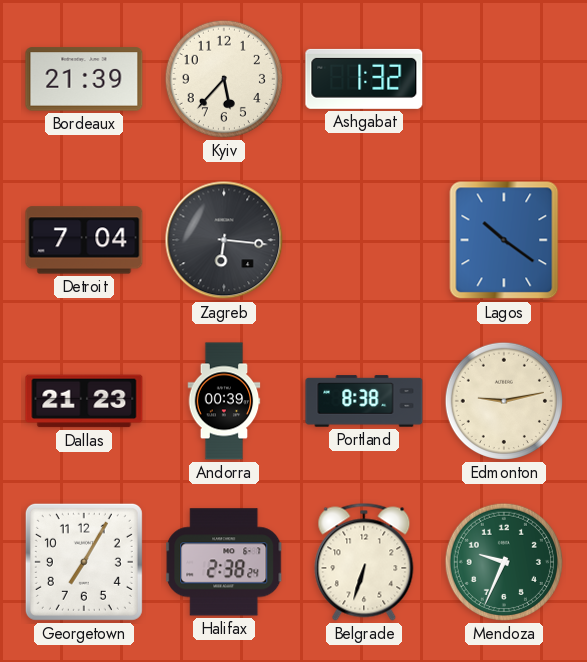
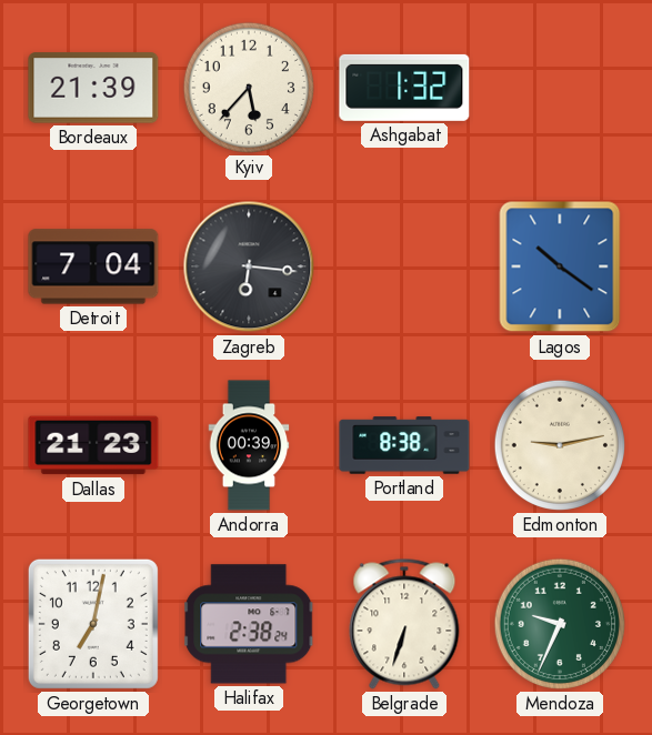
Georgetown: 7:05 -> 7:02 (93, 624)
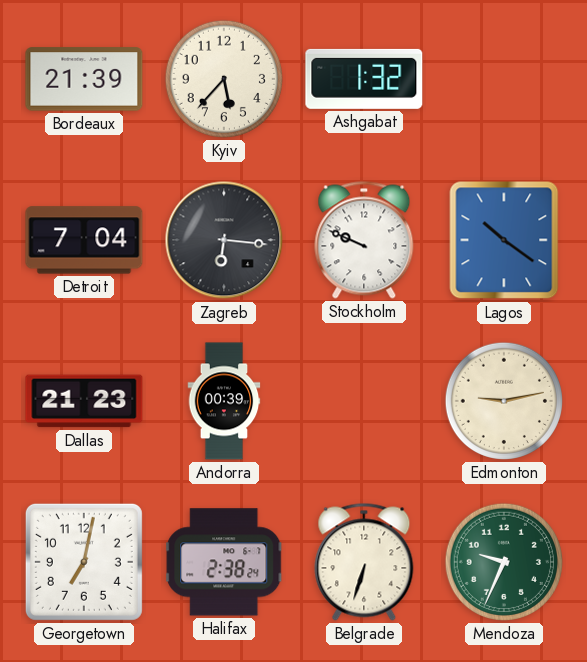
Stockholm: none -> 9:49 (364, 240)
Portland: 8:38 -> none (404, 445)
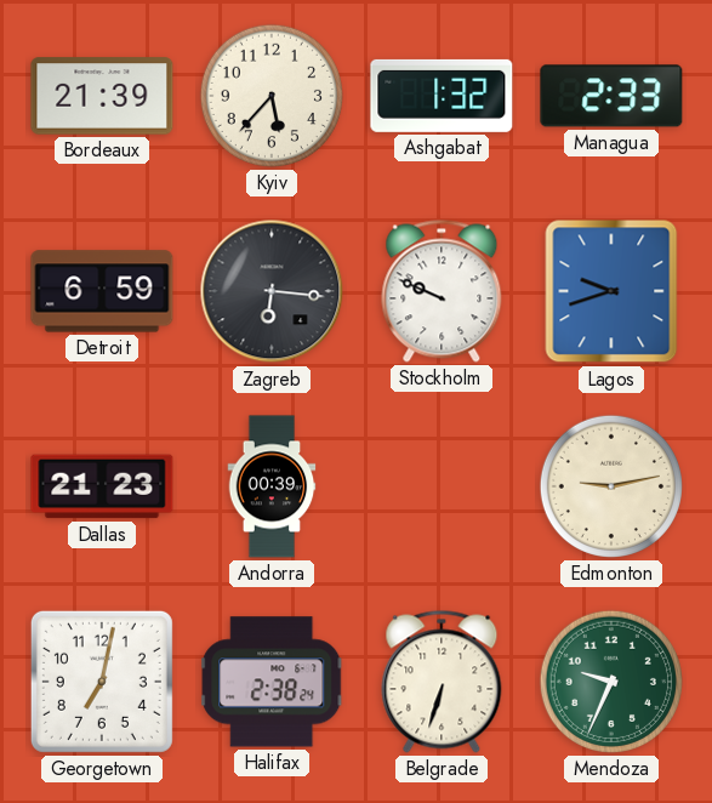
Managua: none -> 2:33 (611, 96)
Detroit: 7:04 -> 6:59 (102, 291)
Lagos: 10:21 -> 9:42 (611, 291)
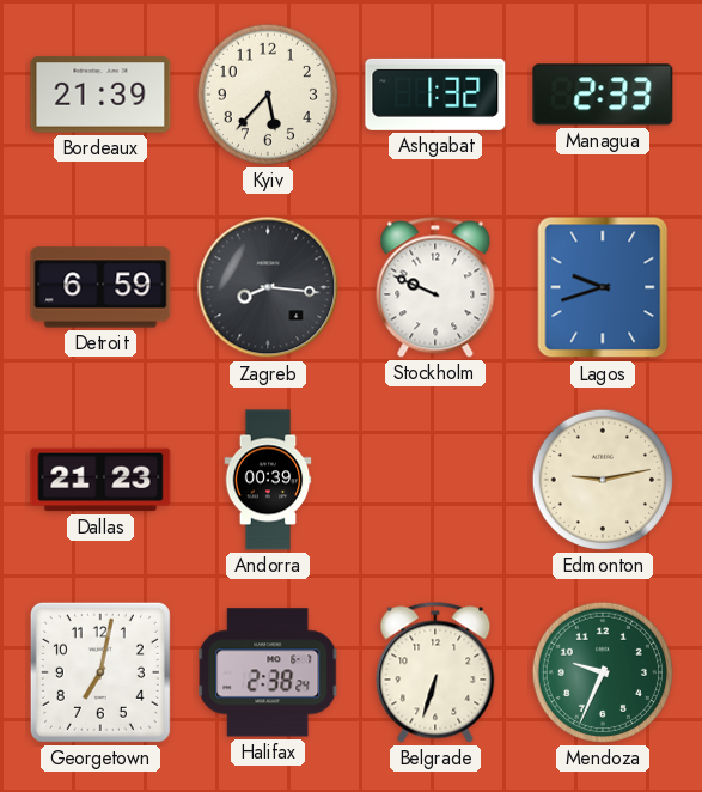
Zagreb: 6:16 -> 8:16 (268, 287)
